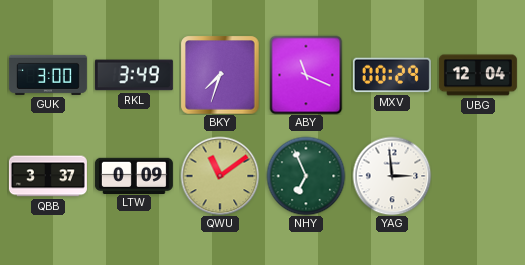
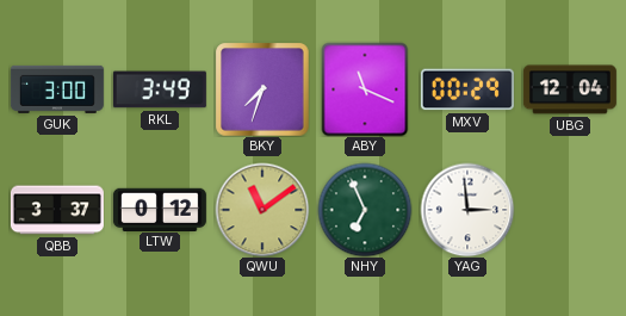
LTW: 0:09 -> 0:12 (160, 209)
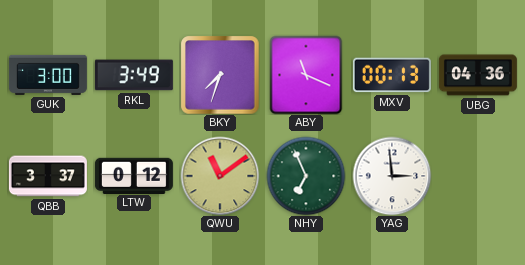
MXV: 00:29 -> 00:13 (392, 75)
UBG: 12:04 -> 04:36 (478, 75)
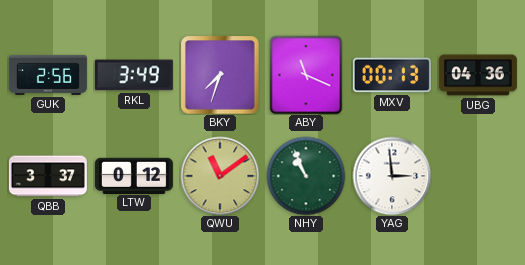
GUK: 3:00 -> 2:56 (48, 75)
NHY: 6:56 -> 10:56 (306, 176)
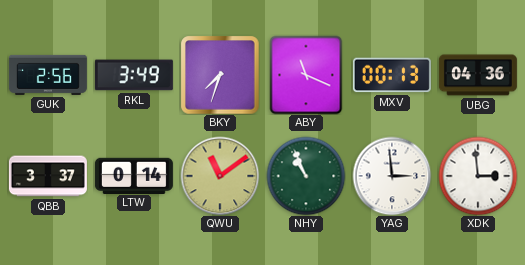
LTW: 0:12 -> 0:14 (134, 175)
XDK: none -> 2:59 (478, 176)
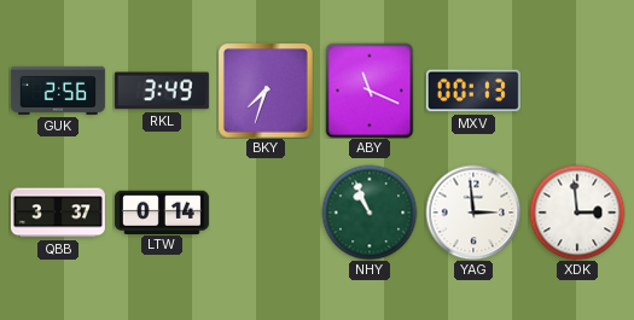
UBG: 04:36 -> none (478, 75)
QWU: 11:09 -> none (220, 176)
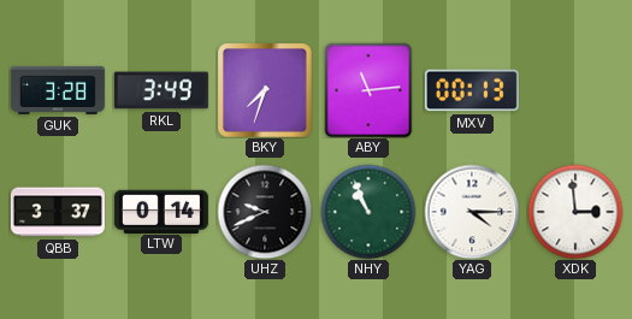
GUK: 2:56 -> 3:28 (58, 90)
ABY: 11:19 -> 11:14 (368, 90)
UHZ: none -> 9:41 (265, 212)
YAG: 2:59 -> 4:15 (472, 212)
